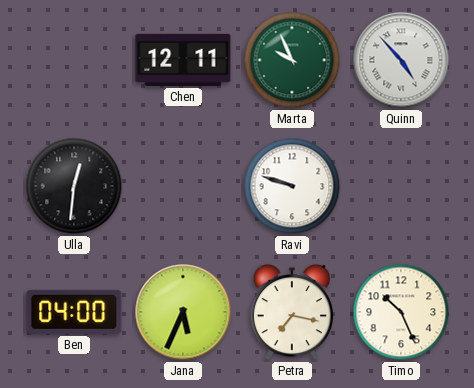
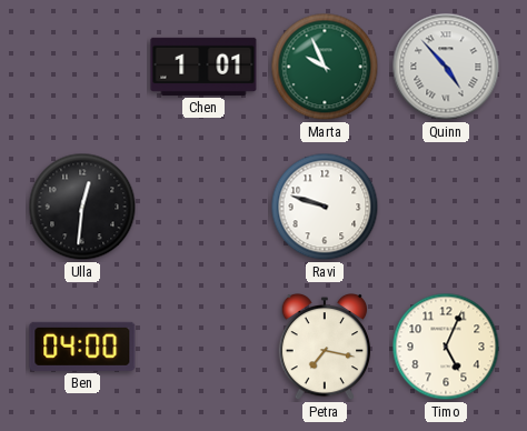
Chen: 12:11 -> 1:01 (203, 67)
Jana: 5:34 -> none (183, 312)
Timo: 10:26 -> 5:04 (446, 347)
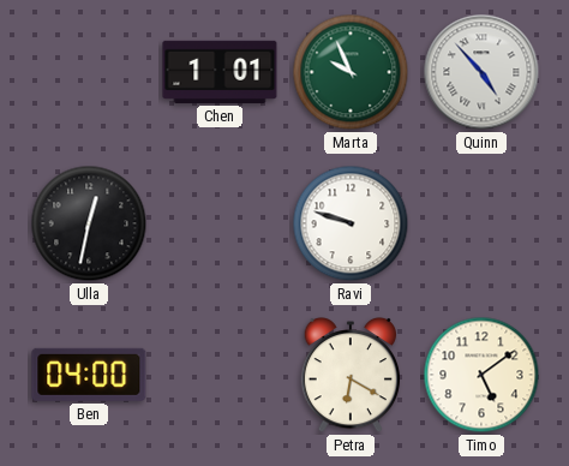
Ulla: 12:31 -> 12:32 (89, 223)
Petra: 7:17 -> 6:20 (349, 375)
Timo: 5:04 -> 5:09 (481, 375)
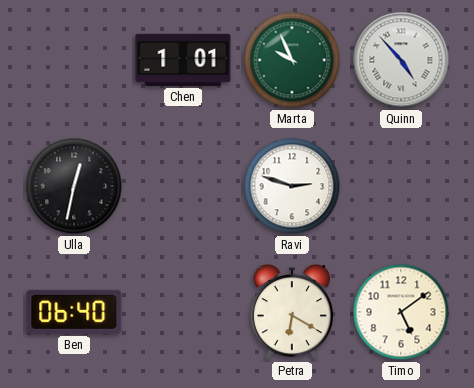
Ravi: 9:48 -> 2:48 (292, 186)
Ben: 04:00 -> 06:40 (74, 312)
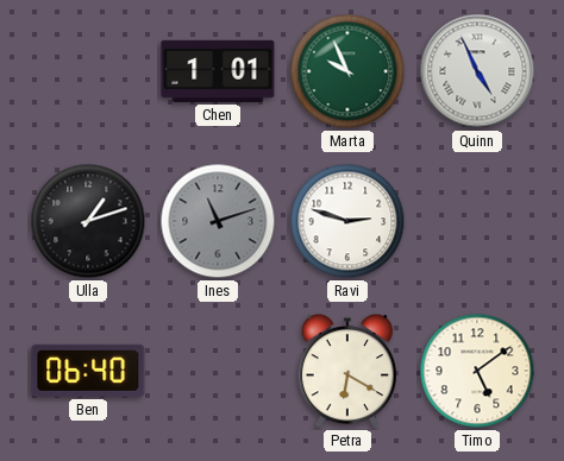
Quinn: 4:53 -> 4:56 (477, 71)
Ulla: 12:32 -> 1:12 (88, 221)
Ines: none -> 11:12 (218, 221)
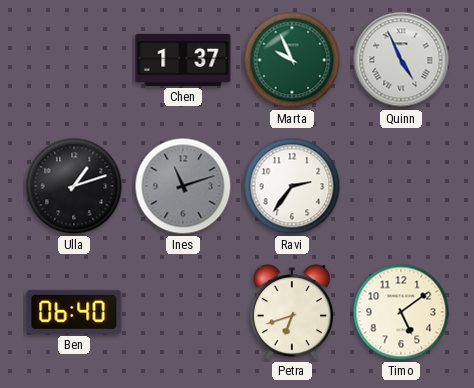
Chen: 1:01 -> 1:37 (183, 60)
Ravi: 2:48 -> 2:36 (292, 186)
Petra: 6:20 -> 6:42 (291, 312)
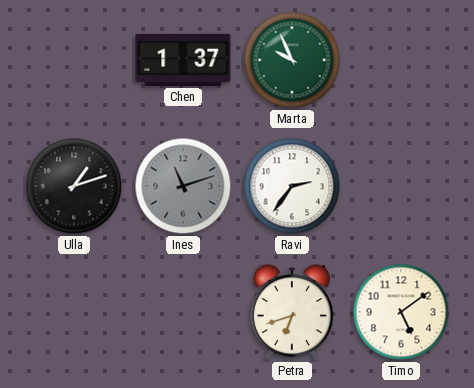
Quinn: 4:56 -> none (401, 60)
Ben: 06:40 -> none (74, 312)
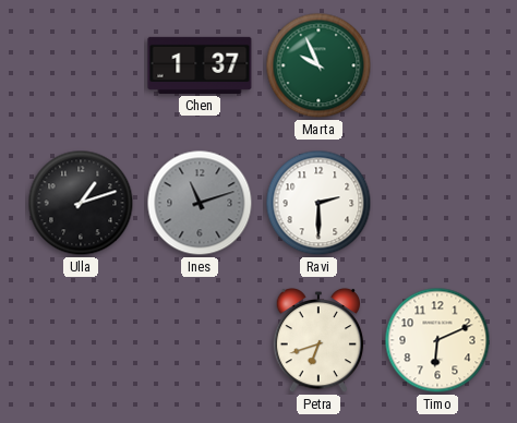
Ravi: 2:36 -> 2:30 (318, 203)
Timo: 5:09 -> 6:11 (437, 340)
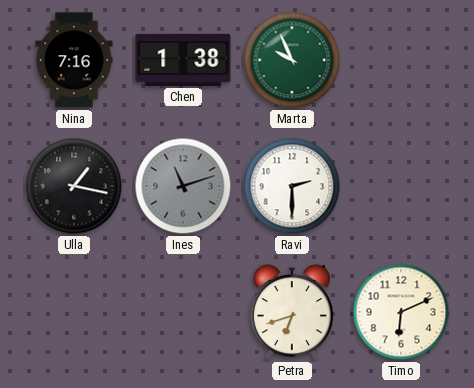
Nina: none -> 7:16 (74, 60)
Chen: 1:37 -> 1:38 (183, 60)
Ulla: 1:12 -> 1:17 (74, 186)
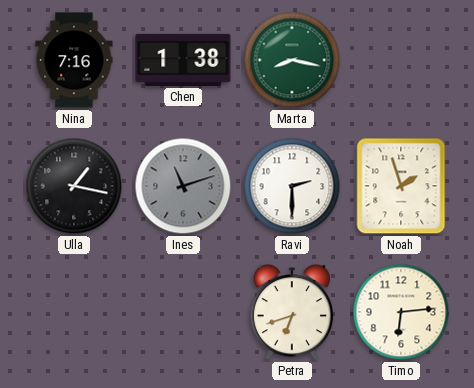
Marta: 9:56 -> 8:17 (292, 60)
Noah: none -> 1:57 (401, 186)
Timo: 6:11 -> 6:14 (401, 312)
